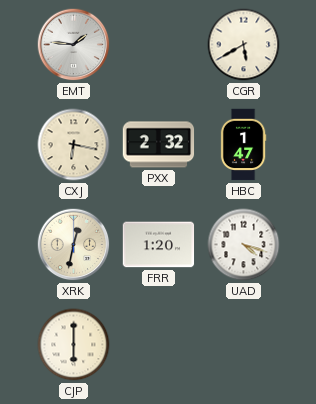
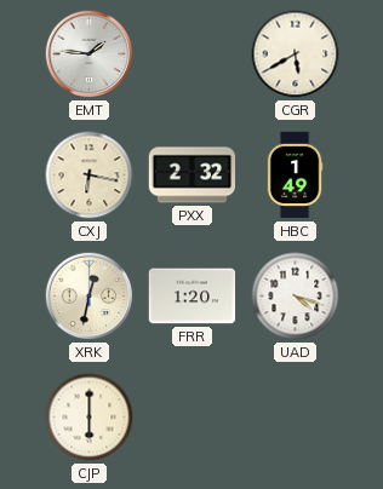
HBC: 1:47 -> 1:49 (295, 176)
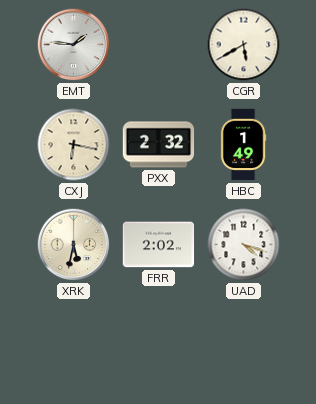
XRK: 12:32 -> 5:32 (74, 245)
FRR: 1:20 -> 2:02 (159, 245)
CJP: 6:00 -> none (90, 418)
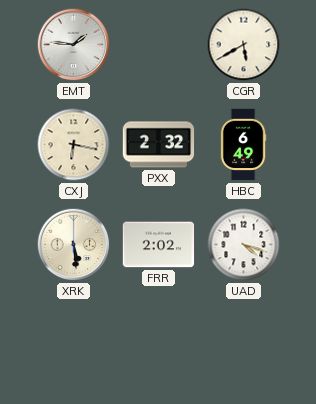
HBC: 1:49 -> 6:49 (243, 145)
XRK: 5:32 -> 5:29 (74, 245)
